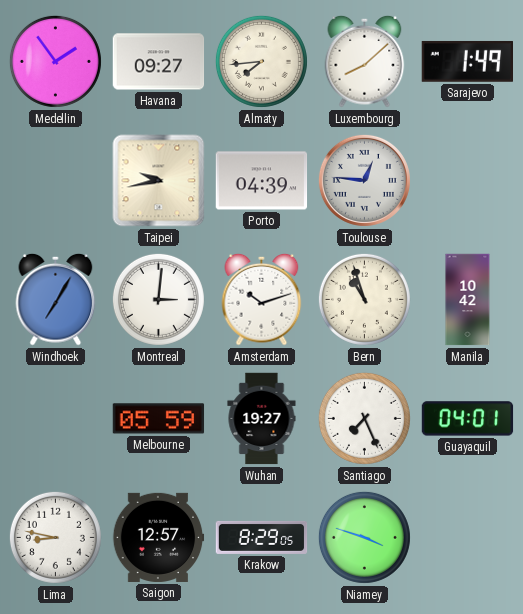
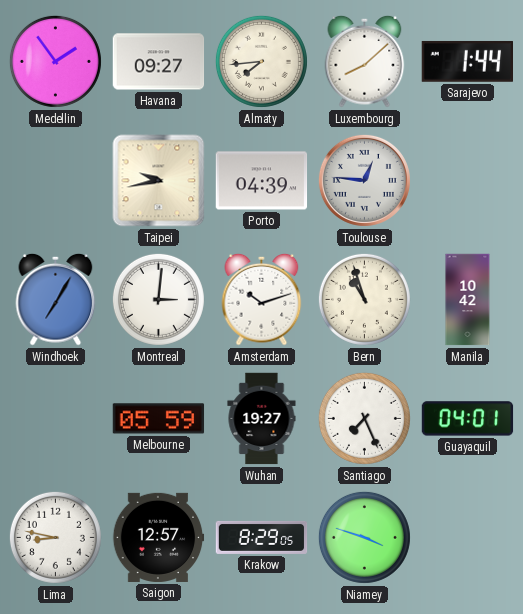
Sarajevo: 1:49 -> 1:44 (467, 62)
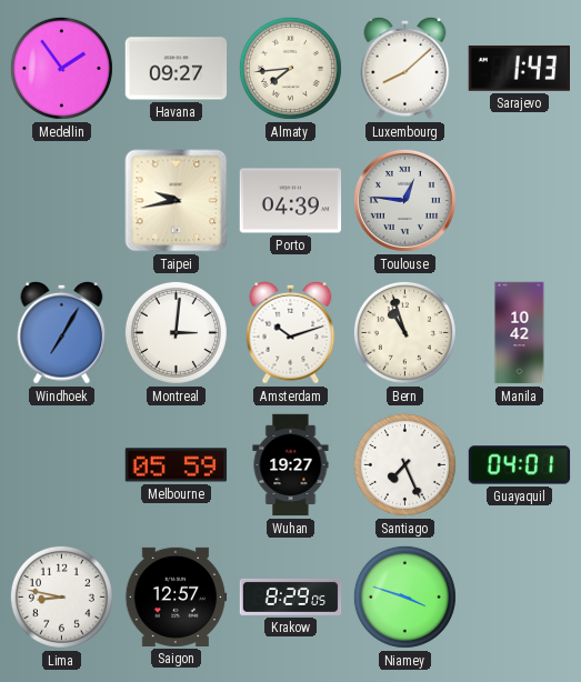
Sarajevo: 1:44 -> 1:43 (519, 69)
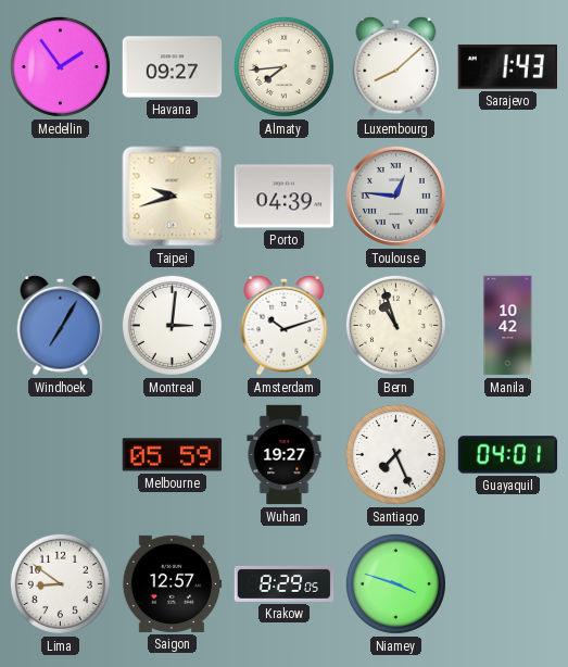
Taipei: 9:43 -> 9:42 (173, 197)
Lima: 8:47 -> 8:51 (60, 583)
